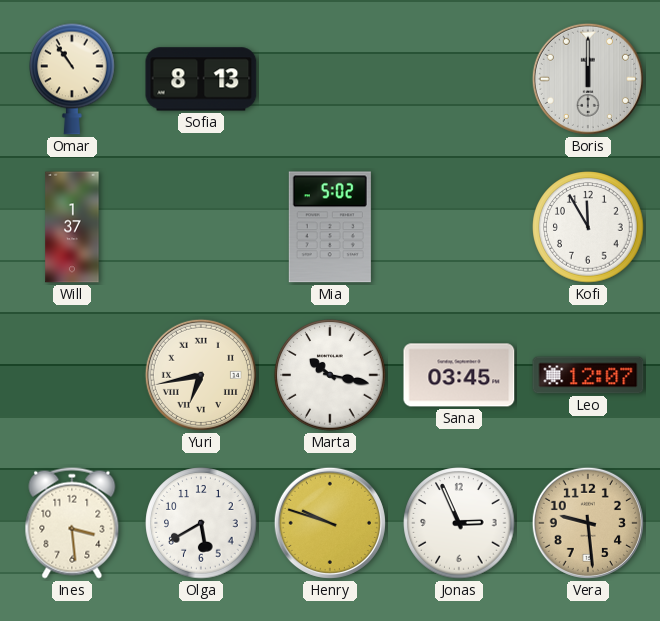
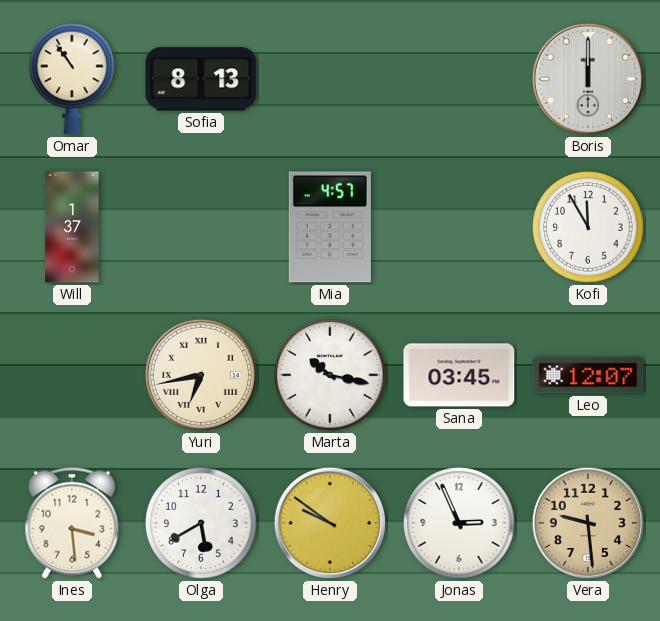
Mia: 5:02 -> 4:57 (330, 227)
Henry: 9:48 -> 9:51 (330, 523)
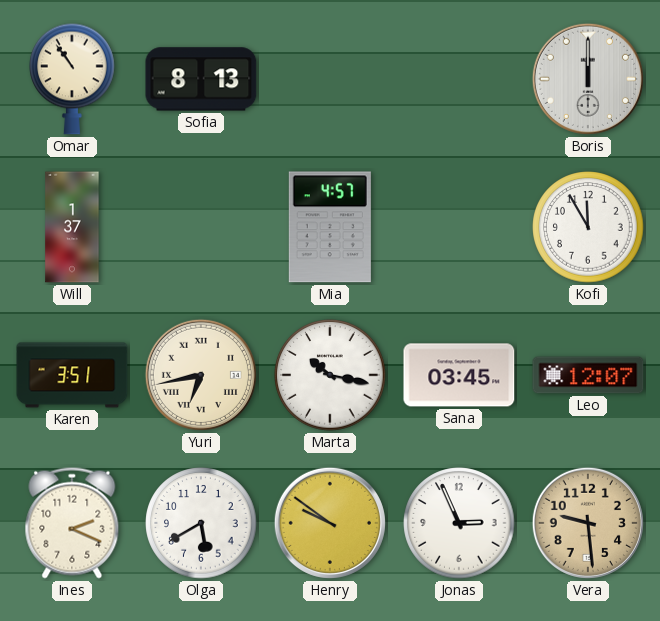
Karen: none -> 3:51 (72, 375)
Ines: 3:29 -> 2:19 (72, 523)
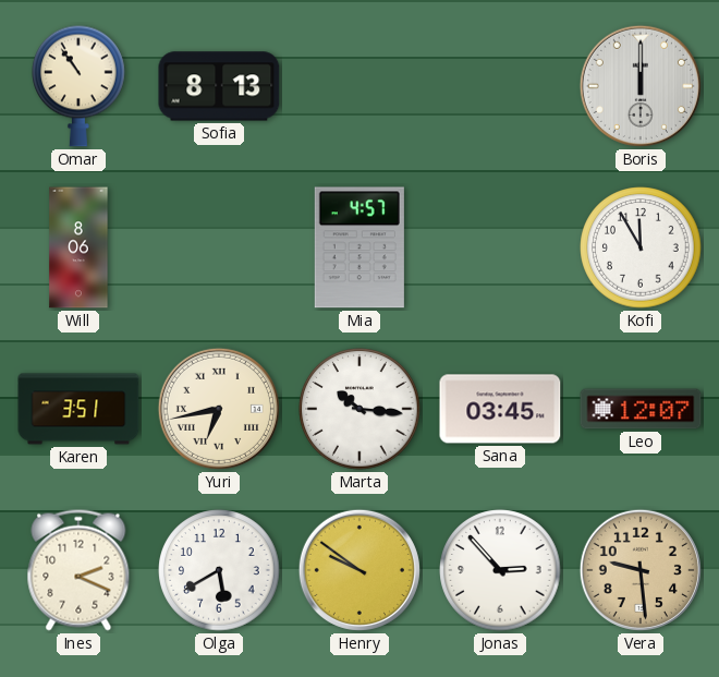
Will: 1:37 -> 8:06 (78, 247)
Marta: 10:17 -> 10:16 (359, 409)
Jonas: 2:56 -> 2:53 (500, 570)
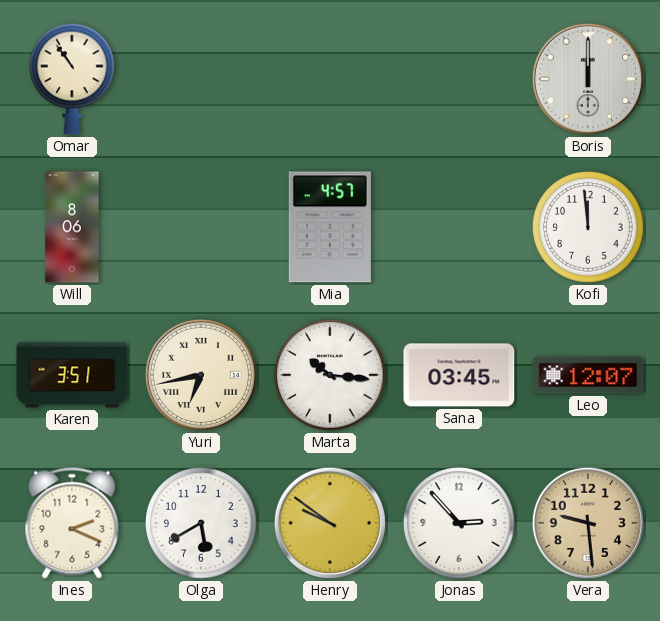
Sofia: 8:13 -> none (219, 86)
Kofi: 11:55 -> 11:59 (588, 227)
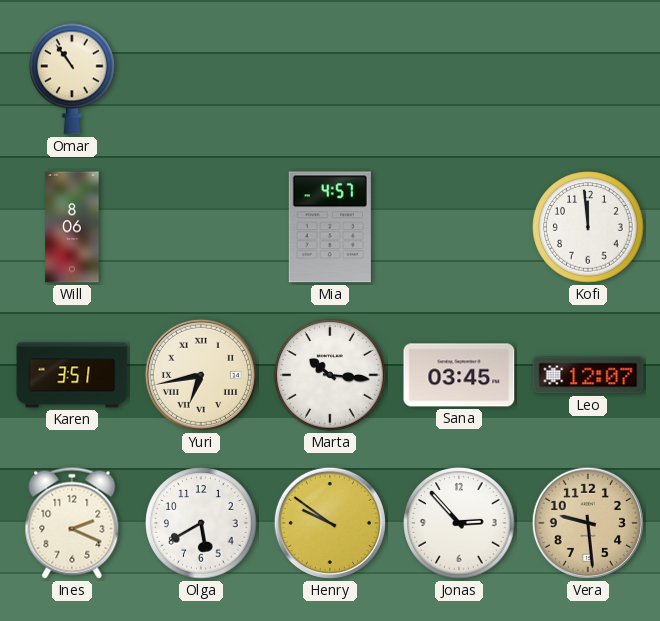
Boris: 12:00 -> none (588, 79)
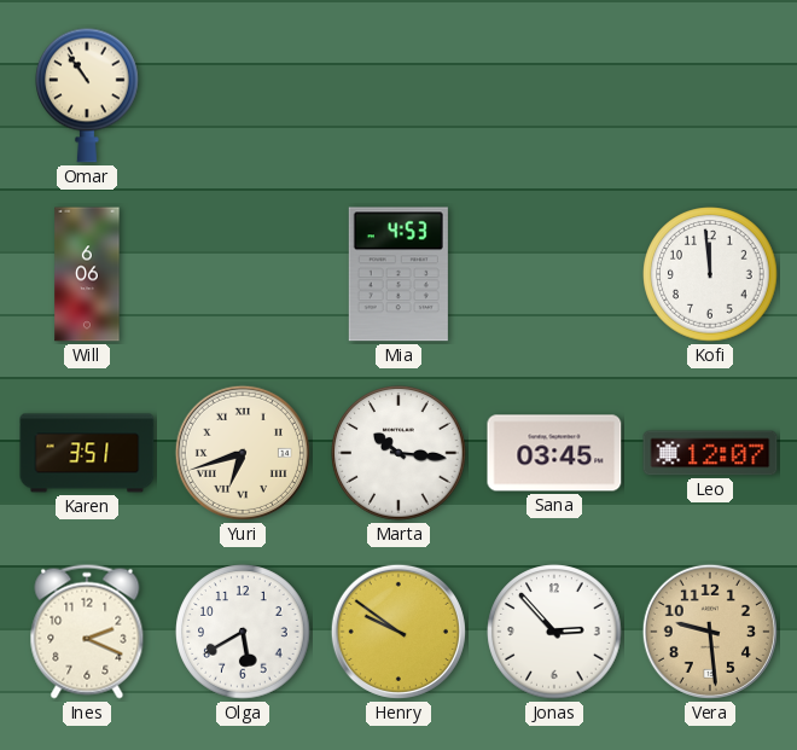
Will: 8:06 -> 6:06 (87, 274)
Mia: 4:57 -> 4:53 (398, 274)
Yuri: 6:43 -> 6:42 (243, 453)
